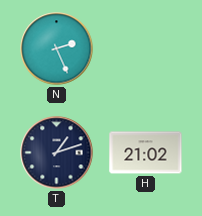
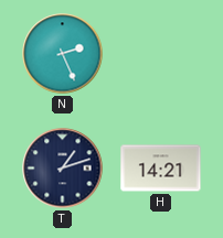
H: 21:02 -> 14:21 (161, 169)
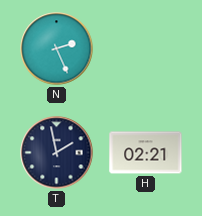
T: 1:12 -> 1:58 (57, 153)
H: 14:21 -> 02:21 (146, 153)
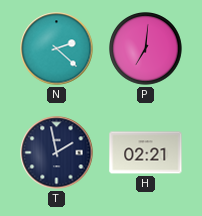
N: 2:26 -> 2:22 (57, 49)
P: none -> 7:01 (146, 49)
